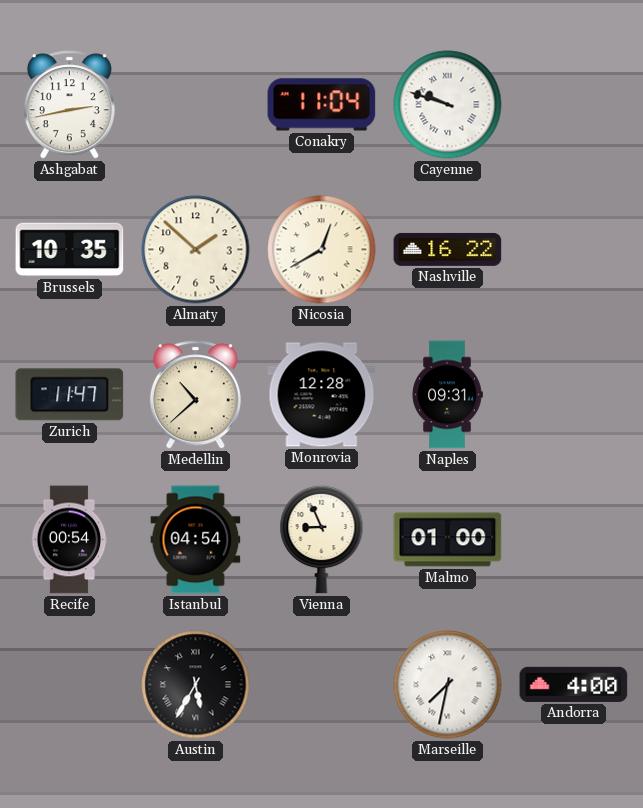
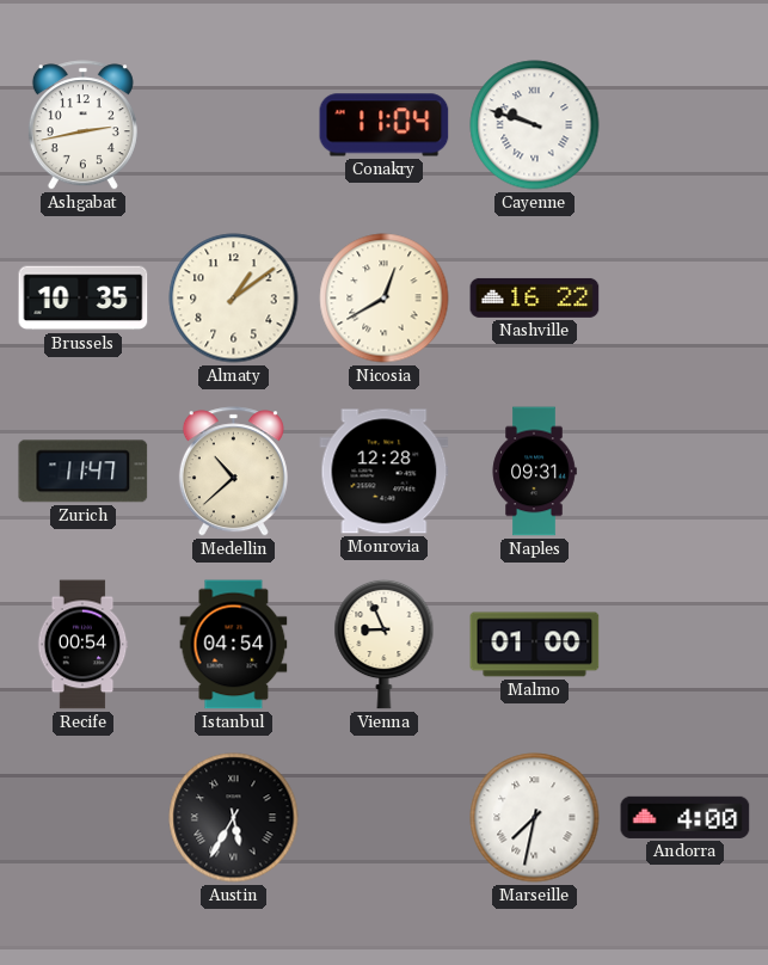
Almaty: 1:52 -> 1:09 (234, 299)
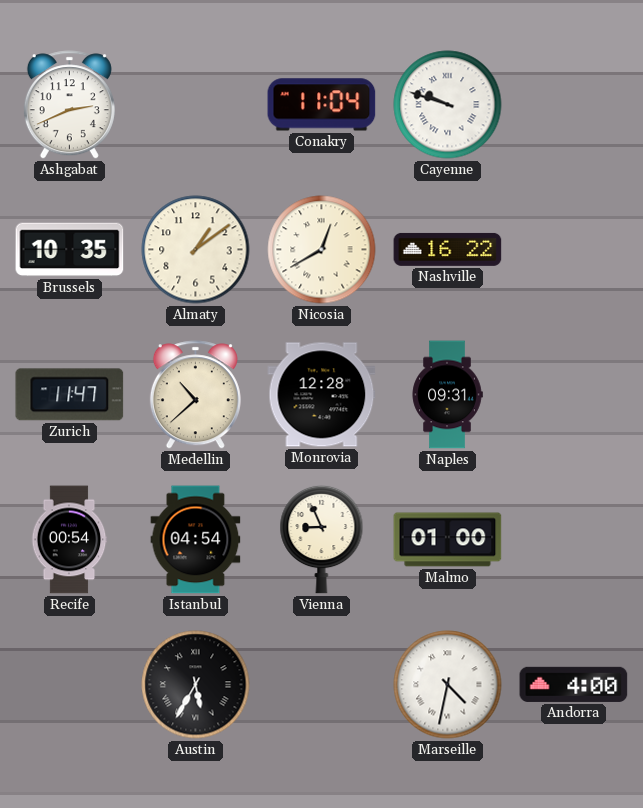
Ashgabat: 2:43 -> 2:41 (69, 105)
Marseille: 7:32 -> 4:32 (448, 685)
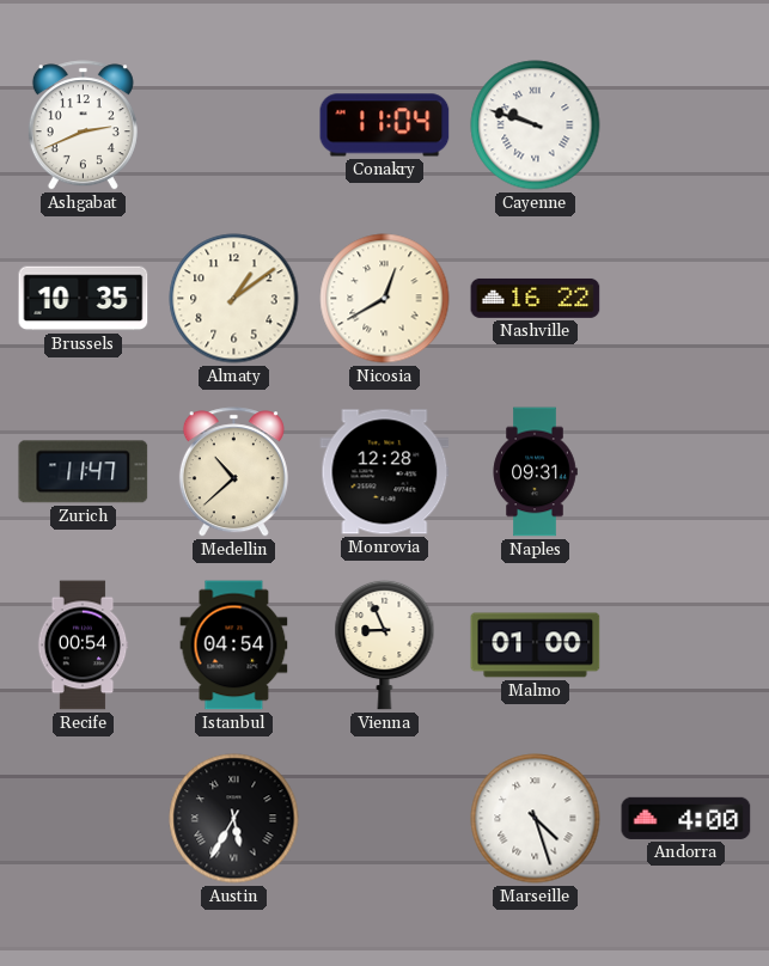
Marseille: 4:32 -> 4:27 (536, 819)
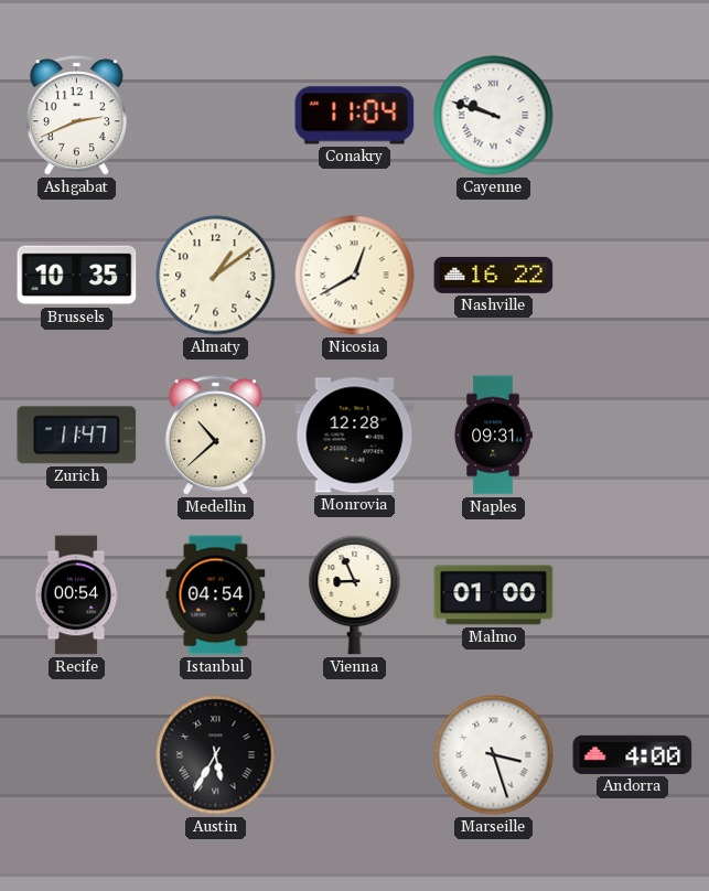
Marseille: 4:27 -> 3:27 (494, 755)
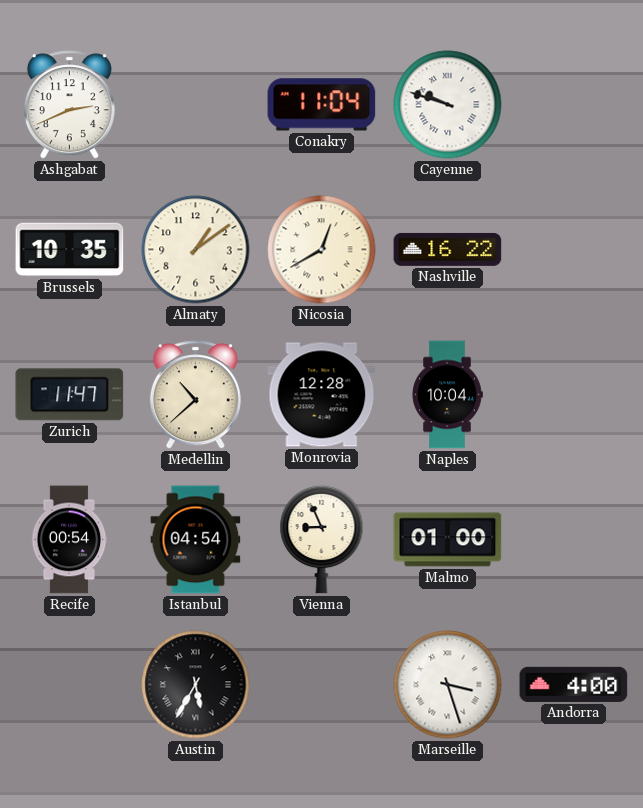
Naples: 09:31 -> 10:04 (447, 395)
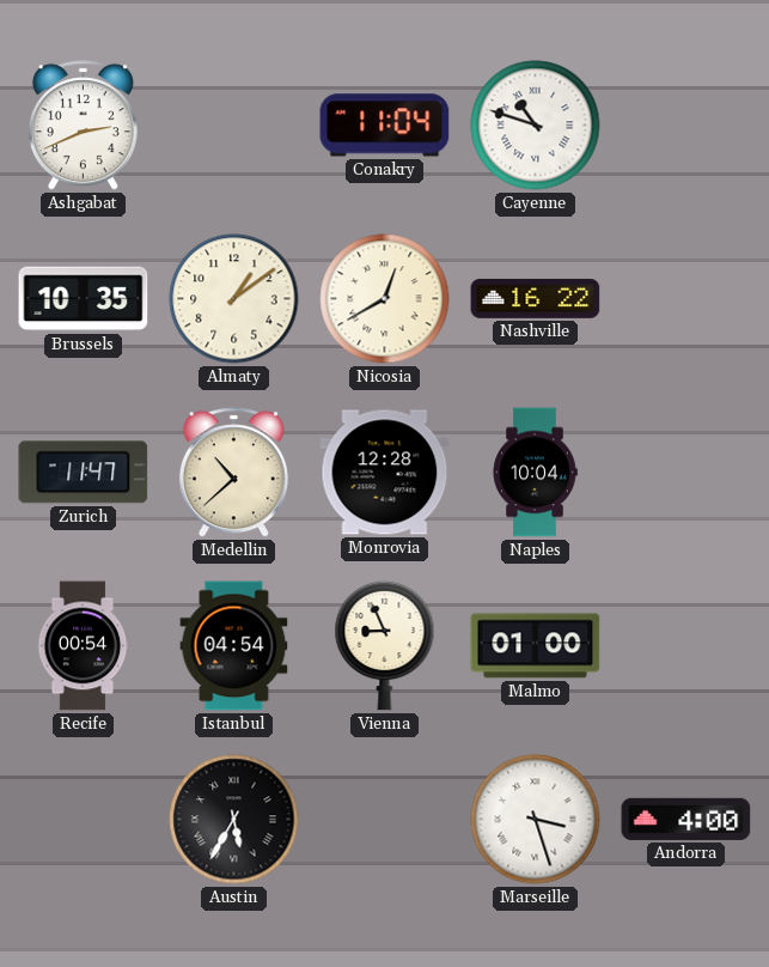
Cayenne: 9:48 -> 10:48 (536, 126)
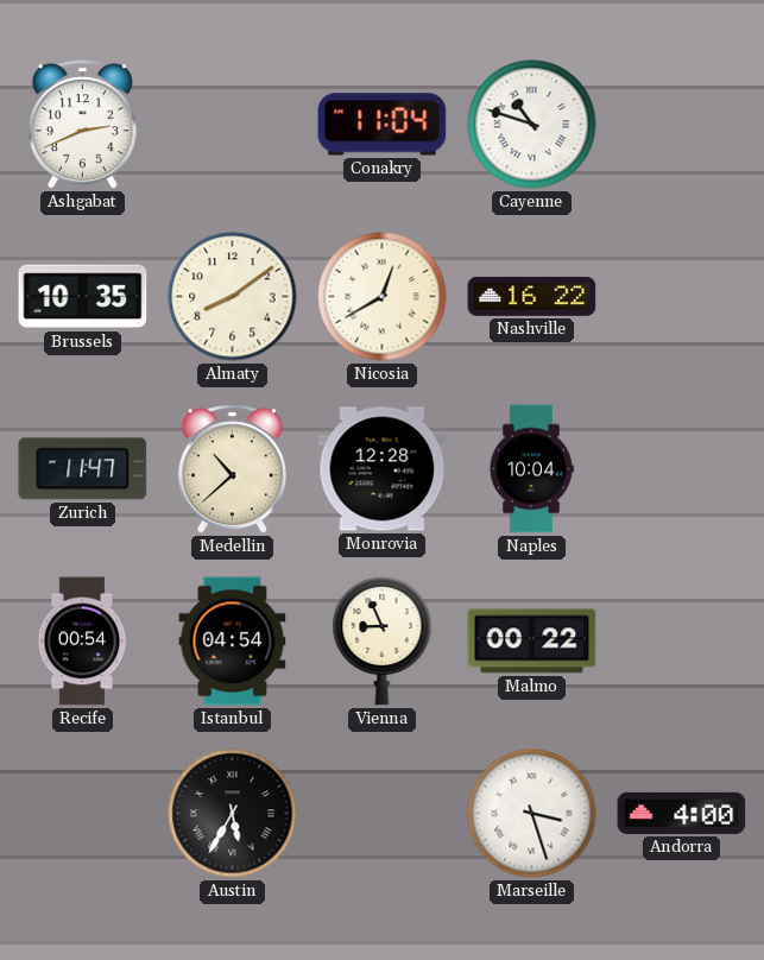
Almaty: 1:09 -> 8:09 (233, 297)
Malmo: 01:00 -> 00:22 (532, 642)
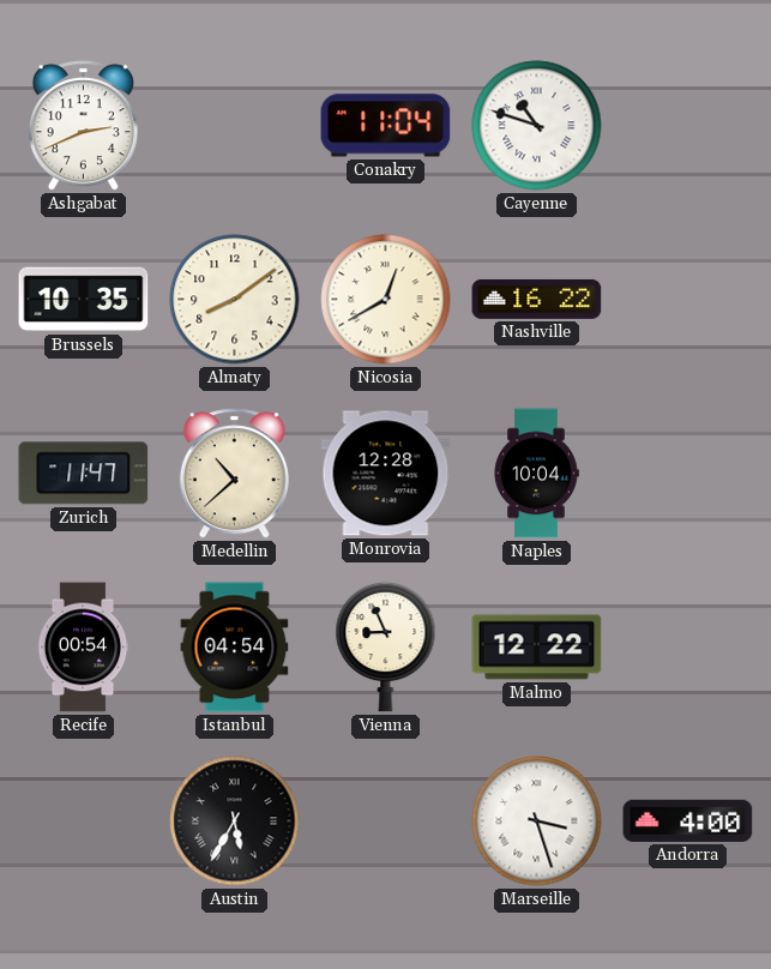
Malmo: 00:22 -> 12:22 (537, 648)
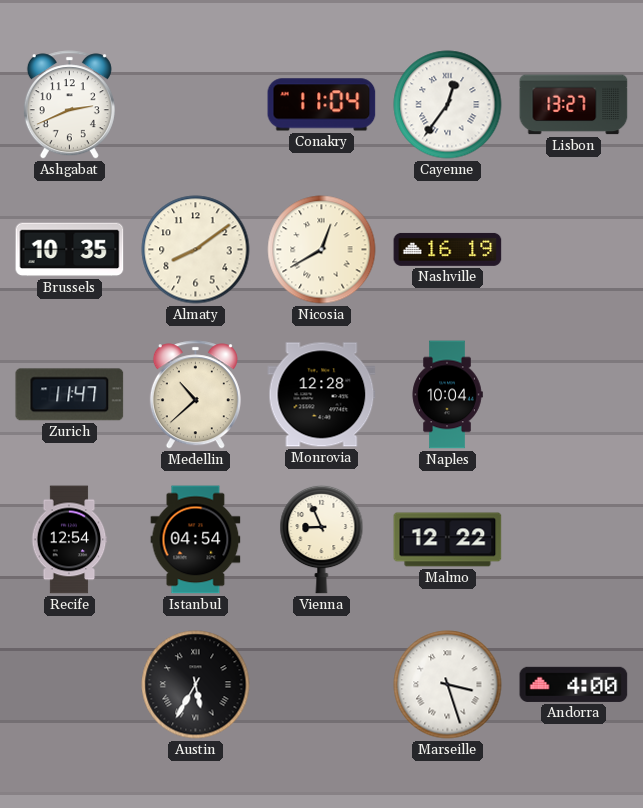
Cayenne: 10:48 -> 12:36 (448, 105)
Lisbon: none -> 13:27 (574, 105)
Nashville: 16:22 -> 16:19 (448, 249)
Recife: 00:54 -> 12:54 (69, 540)
